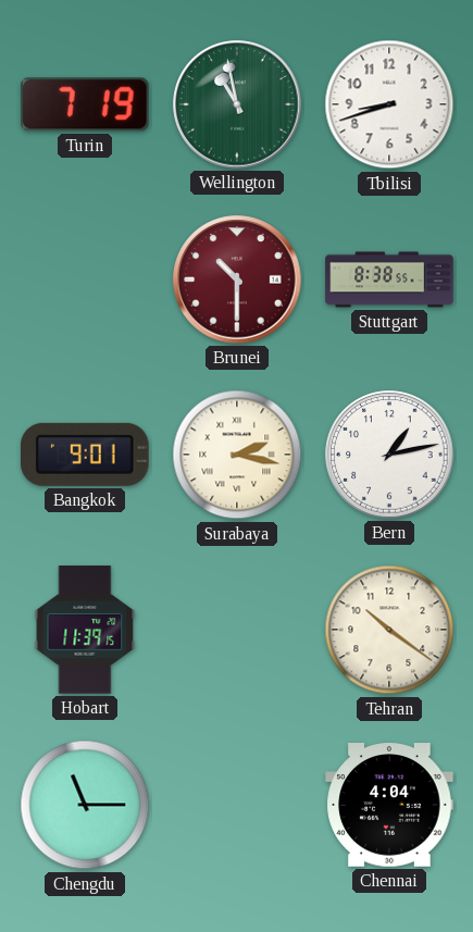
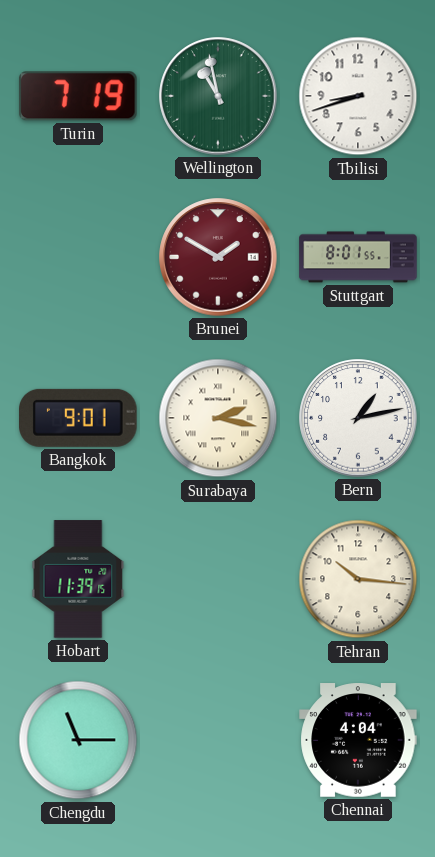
Brunei: 10:30 -> 1:50 (218, 257)
Stuttgart: 8:38 -> 8:01 (358, 257)
Tehran: 10:21 -> 10:16 (358, 579)
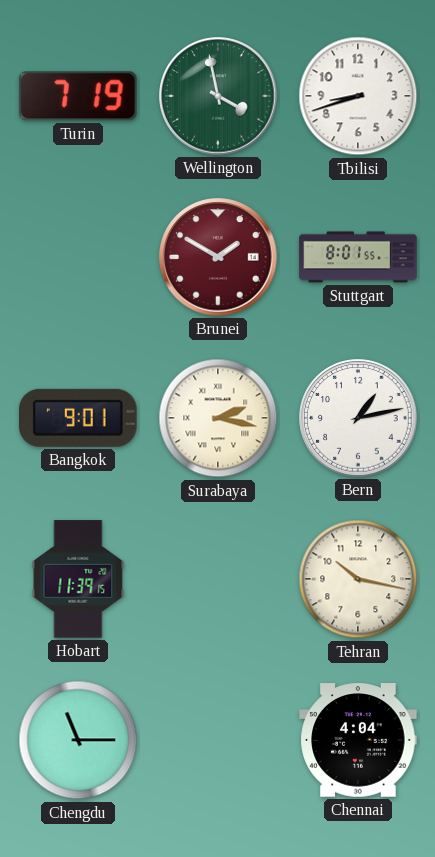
Wellington: 10:58 -> 3:58 (218, 96)
Tehran: 10:16 -> 10:17 (358, 579)
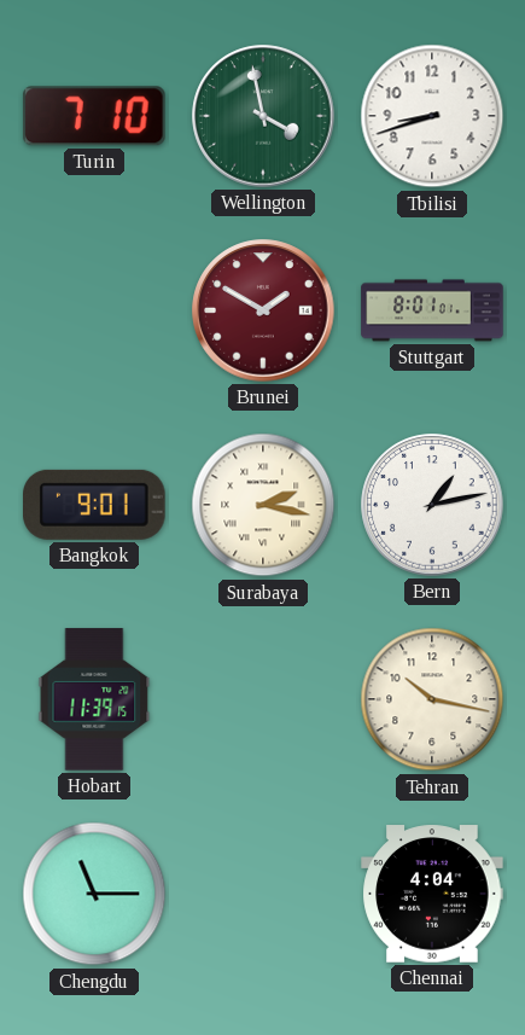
Turin: 7:19 -> 7:10 (94, 116)
Stuttgart: 8:01:55 -> 8:01:01 (432, 310)
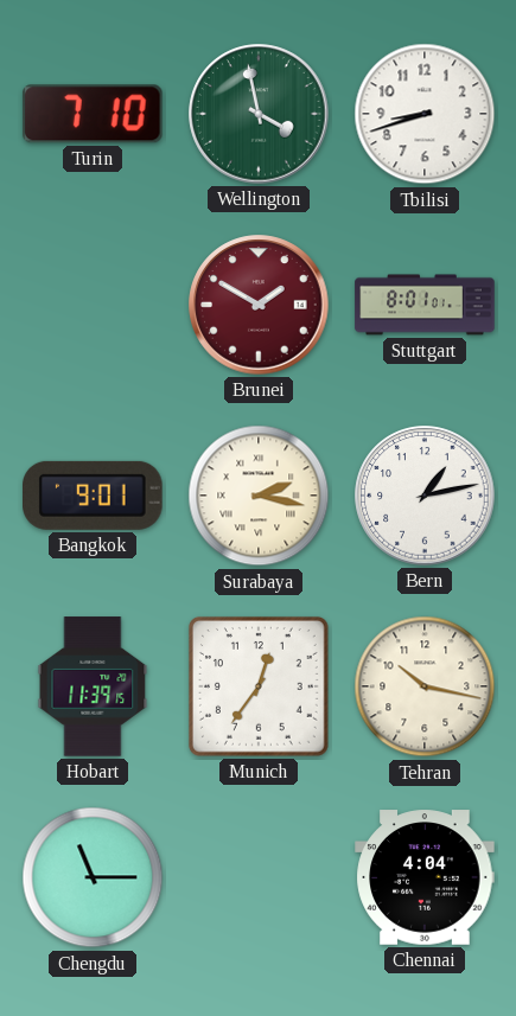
Munich: none -> 12:36 (259, 686)
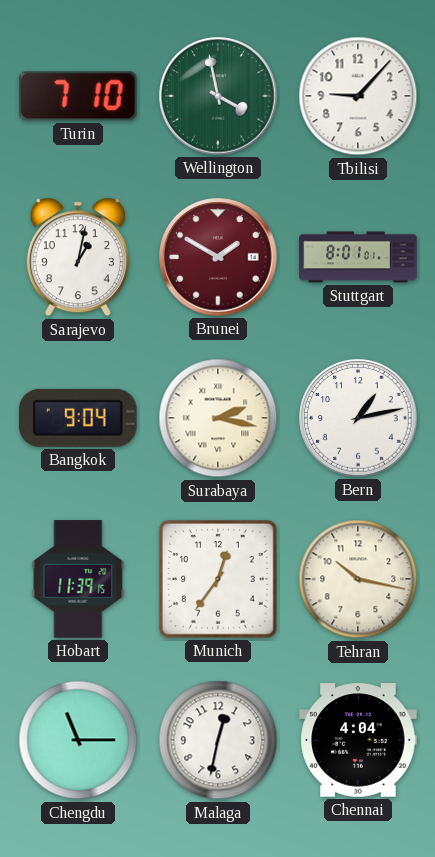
Tbilisi: 8:42 -> 9:07 (358, 96)
Sarajevo: none -> 1:02 (78, 257)
Bangkok: 9:01 -> 9:04 (78, 418)
Malaga: none -> 12:32 (218, 740)
